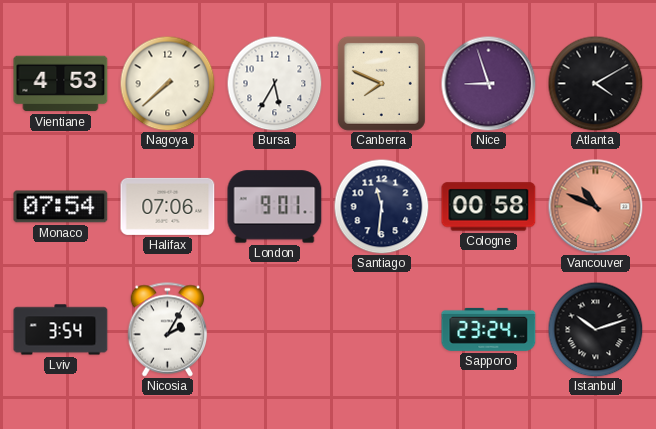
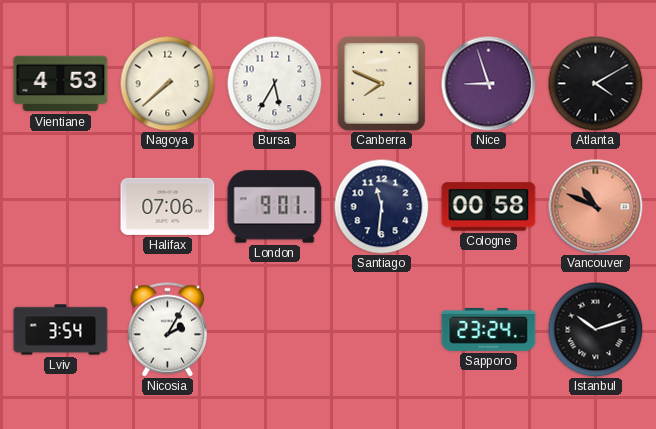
Monaco: 07:54 -> none (61, 207)
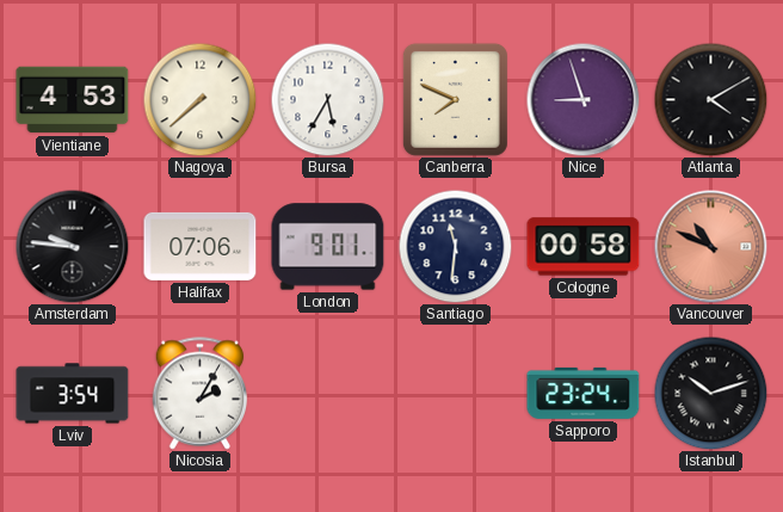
Amsterdam: none -> 9:46 (72, 246)
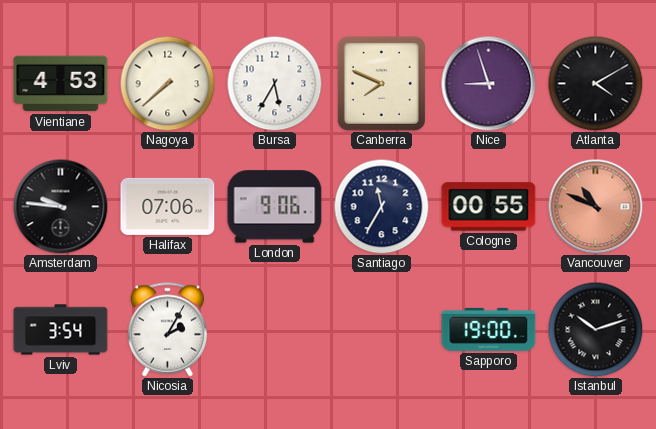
London: 9:01 -> 9:06 (275, 207)
Santiago: 11:31 -> 11:35 (381, 206)
Cologne: 00:58 -> 00:55 (489, 207)
Sapporo: 23:24 -> 19:00 (489, 329)
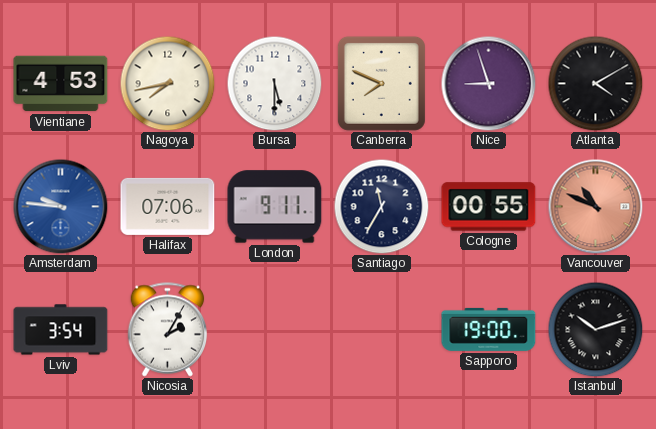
Nagoya: 7:38 -> 7:43 (167, 83)
Bursa: 5:35 -> 5:30 (274, 83)
Amsterdam dial: black -> blue (60, 206)
London: 9:06 -> 9:11 (275, 207)
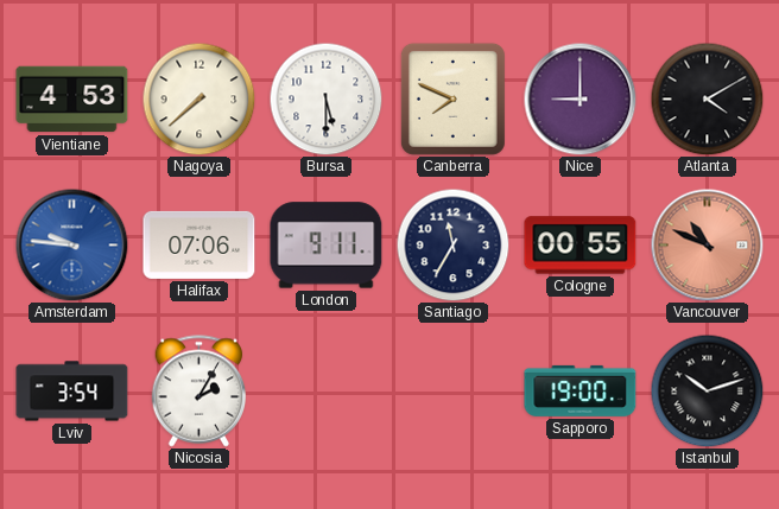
Nagoya: 7:43 -> 7:38 (198, 98)
Nice: 8:57 -> 9:00 (579, 98)
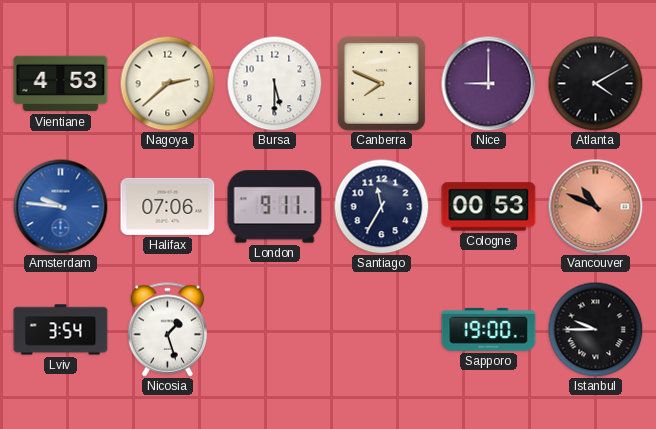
Nagoya: 7:38 -> 2:38 (167, 83)
Cologne: 00:55 -> 00:53 (489, 207)
Nicosia: 2:05 -> 1:27 (168, 330)
Istanbul: 10:12 -> 9:45 (595, 329)
